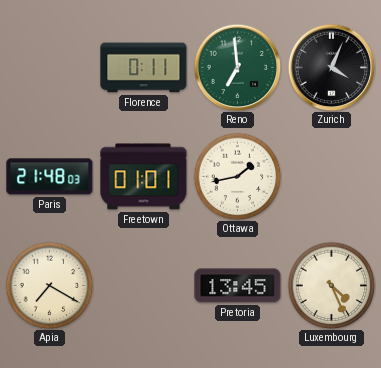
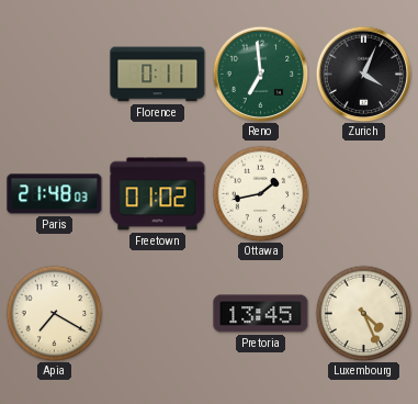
Freetown: 01:01 -> 01:02 (158, 194)
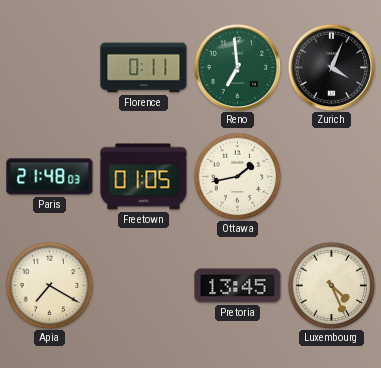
Freetown: 01:02 -> 01:05 (144, 177)
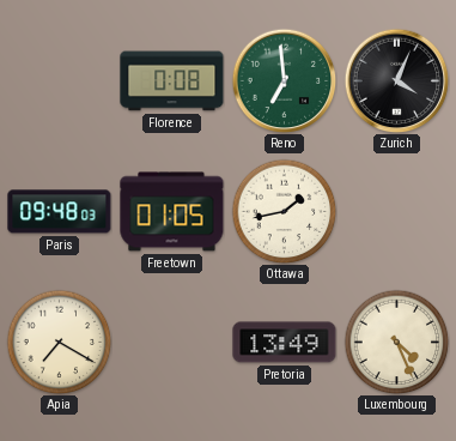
Florence: 0:11 -> 0:08 (172, 81)
Paris: 21:48 -> 09:48 (60, 212)
Pretoria: 13:45 -> 13:49 (285, 343)
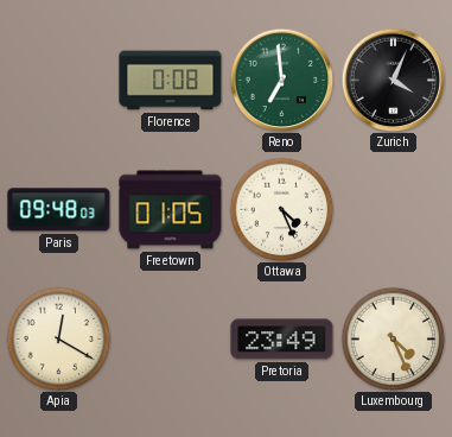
Ottawa: 1:43 -> 4:26 (281, 209)
Apia: 7:20 -> 12:20 (58, 338)
Pretoria: 13:49 -> 23:49 (282, 340)
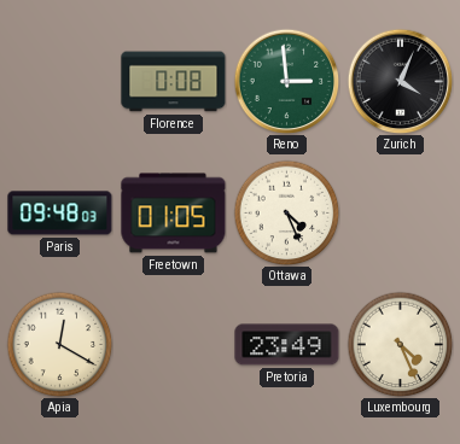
Reno: 6:59 -> 2:59 (286, 81)
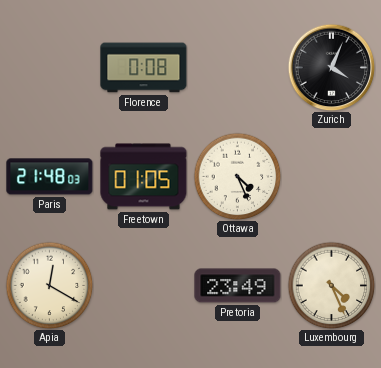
Reno: 2:59 -> none (286, 81)
Paris: 09:48 -> 21:48 (50, 177)
